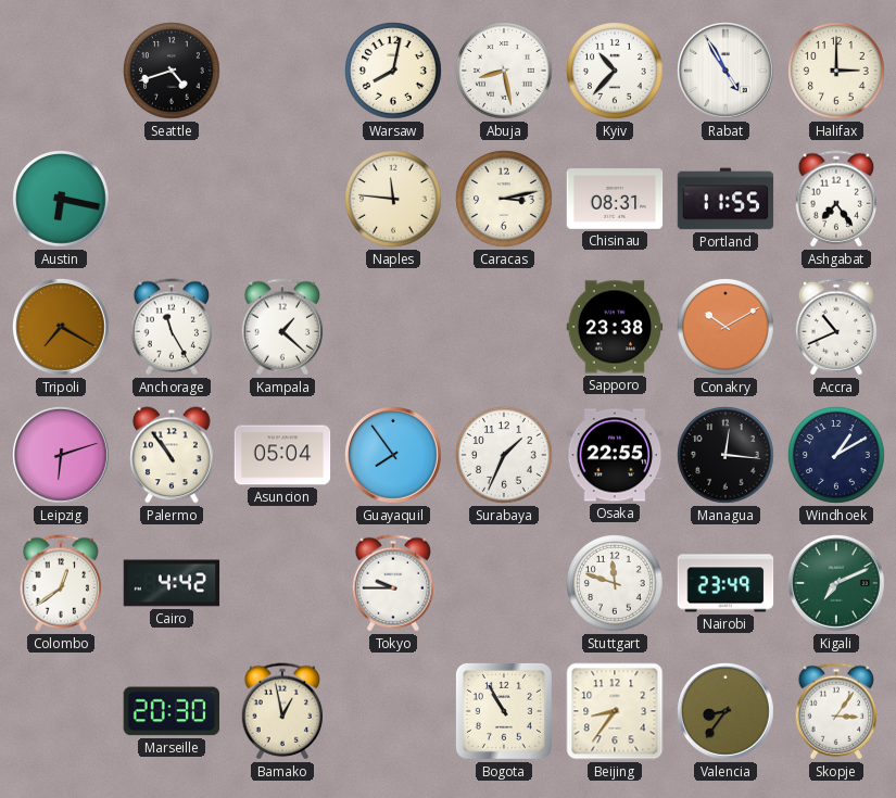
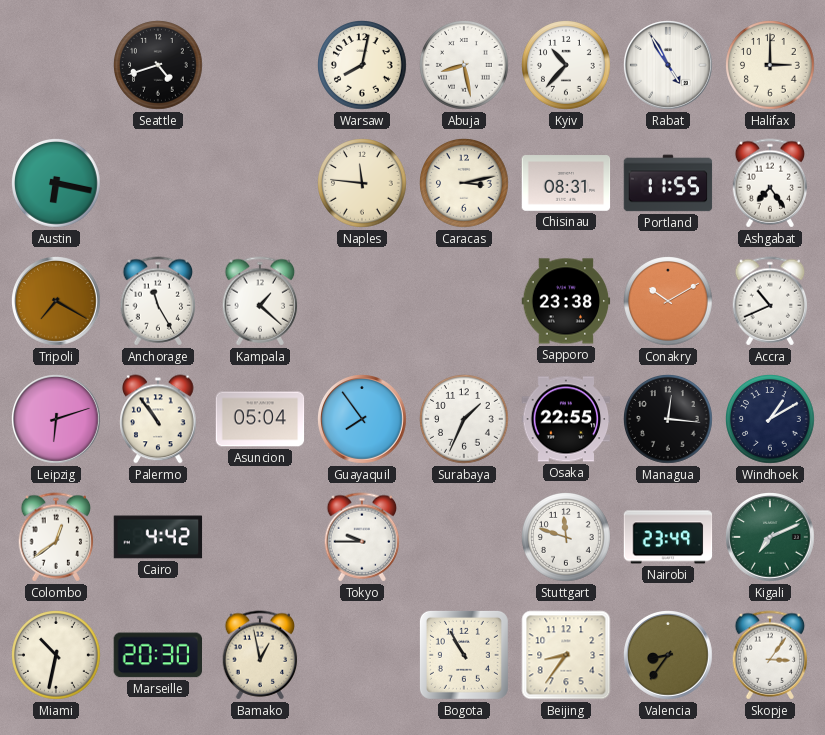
Miami: none -> 10:32 (57, 656)
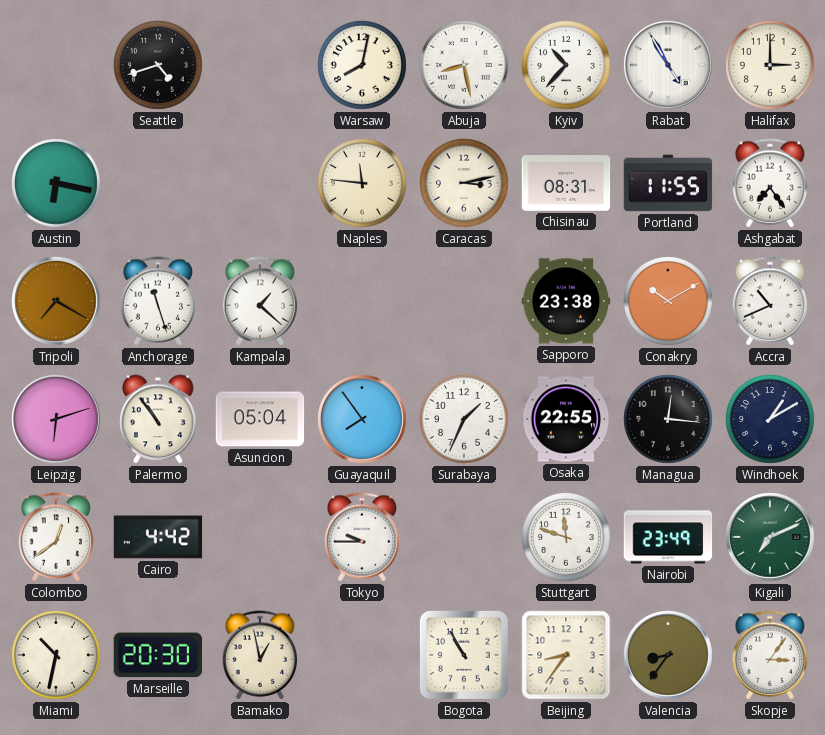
Anchorage: 11:25 -> 11:27 (158, 301)
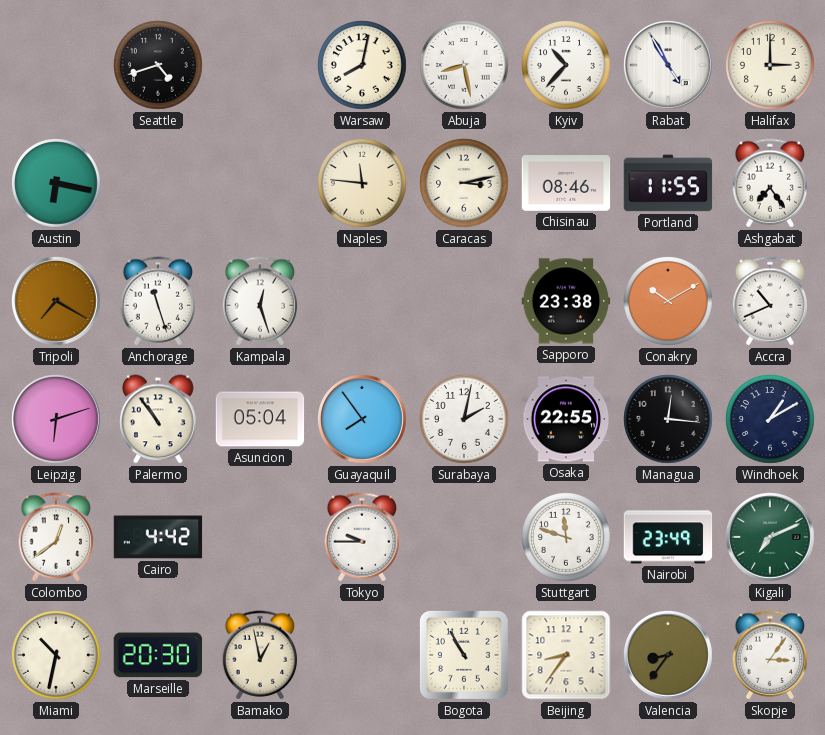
Chisinau: 08:31 -> 08:46 (566, 183)
Kampala: 1:22 -> 12:27 (260, 301)
Surabaya: 1:34 -> 2:02 (465, 420)
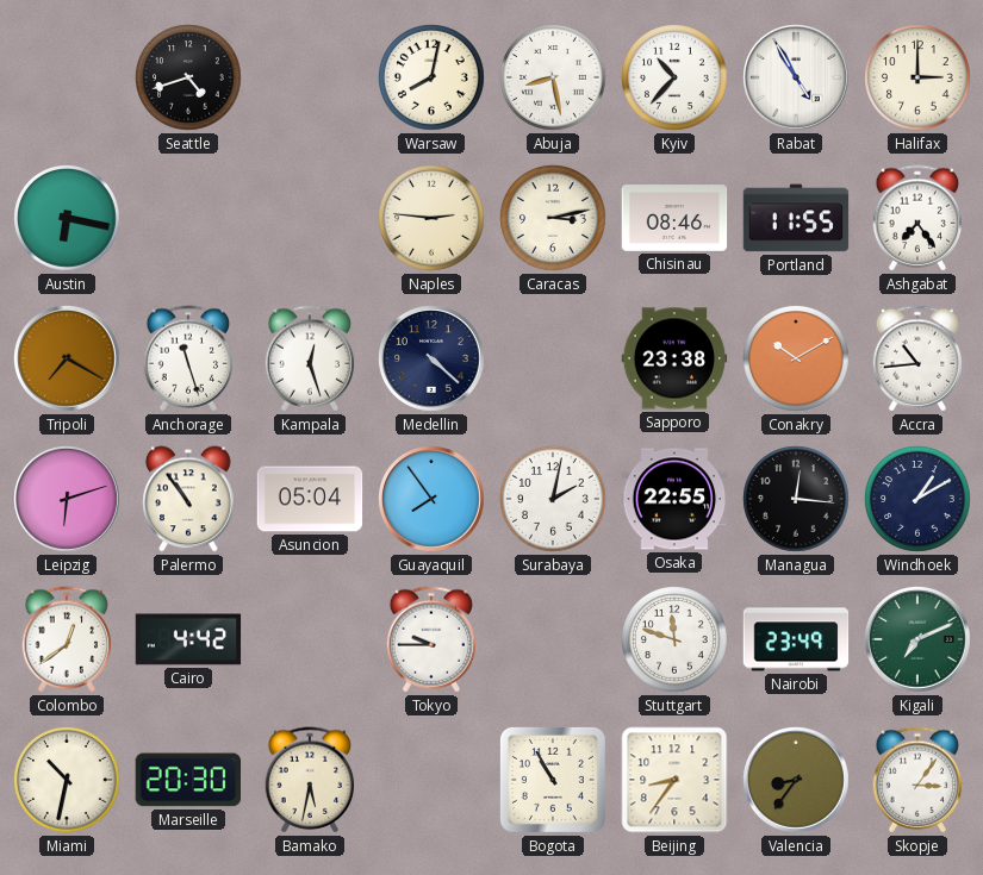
Naples: 11:46 -> 2:46 (433, 219)
Medellin: none -> 4:22 (433, 360)
Accra: 10:41 -> 10:44 (917, 358)
Bamako: 12:58 -> 5:32 (310, 780)
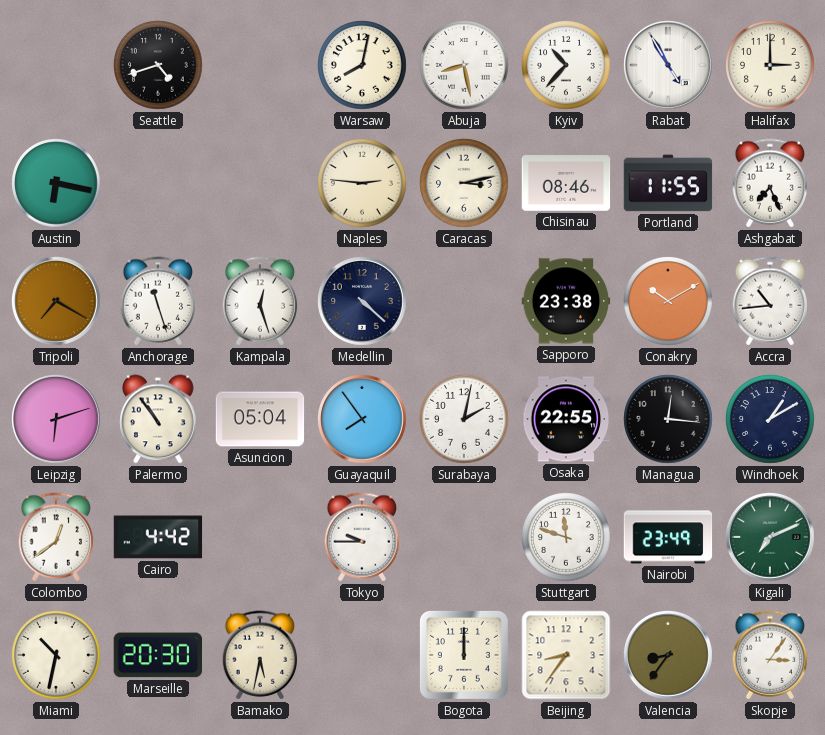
Ashgabat: 7:24 -> 7:26 (770, 183)
Bogota: 10:55 -> 12:00 (464, 655)
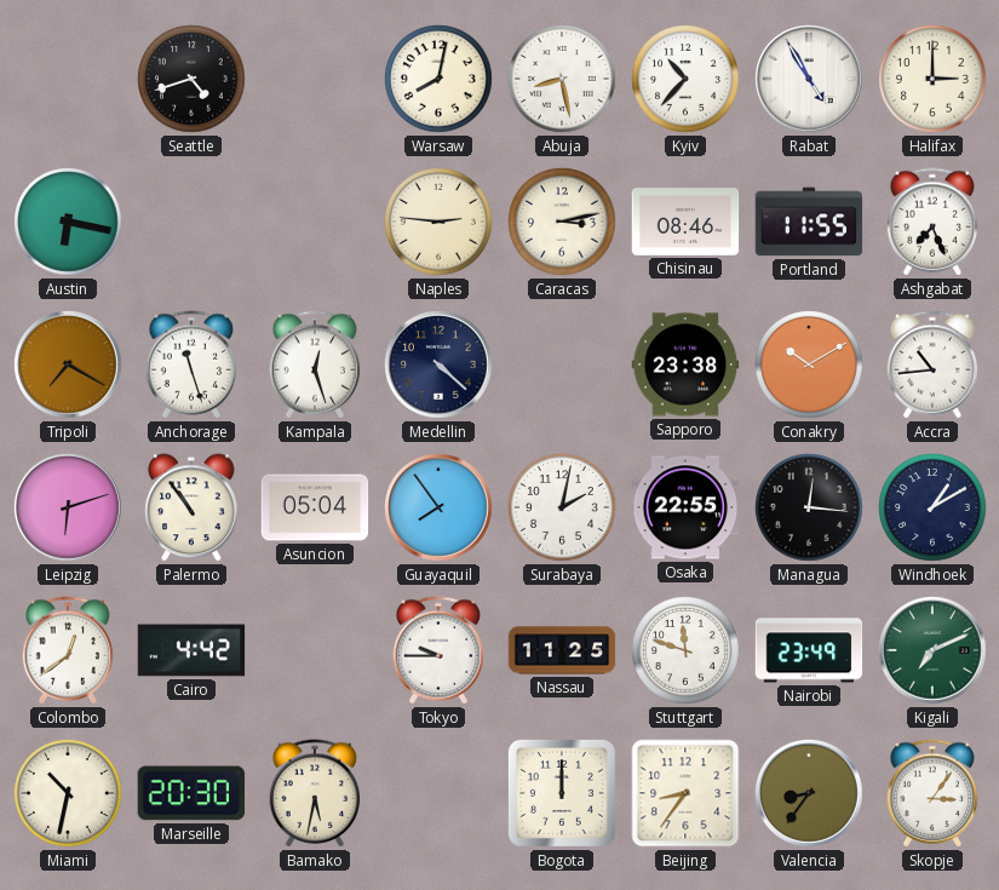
Nassau: none -> 11:25 (562, 650)
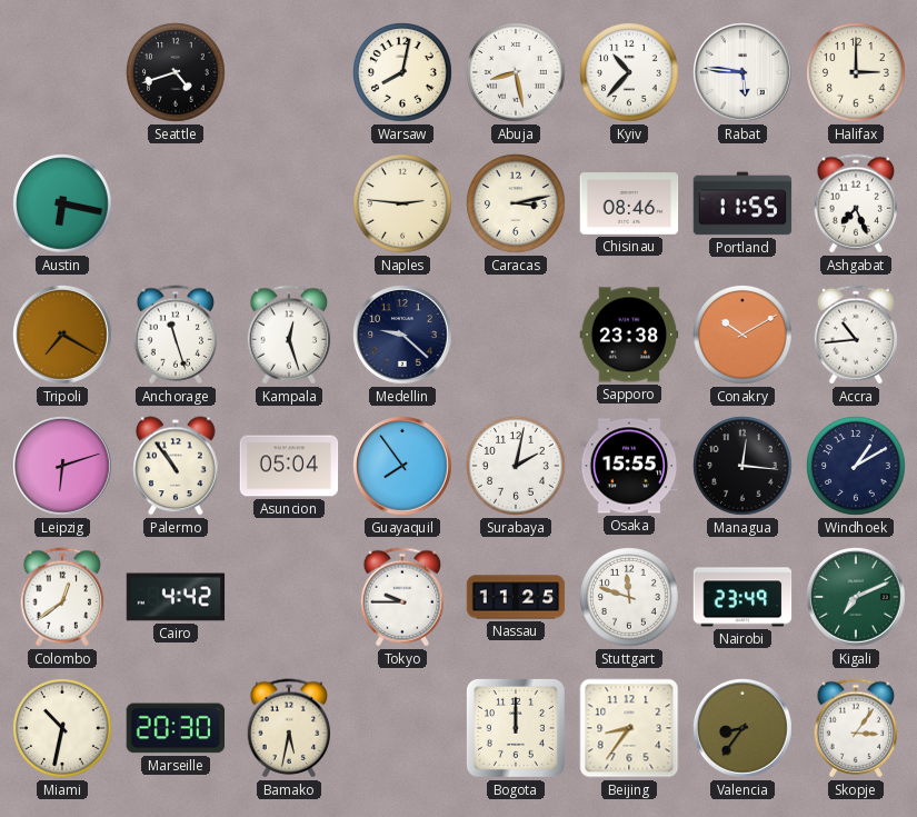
Rabat: 4:55 -> 5:46 (744, 73)
Medellin: 4:22 -> 9:22 (403, 336)
Osaka: 22:55 -> 15:55 (629, 466)
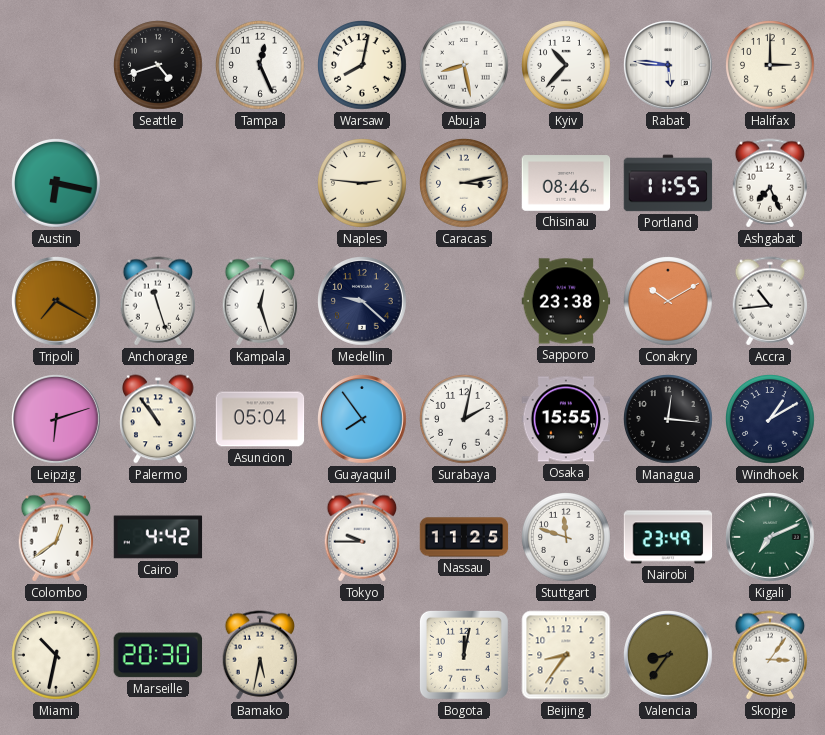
Tampa: none -> 12:26 (261, 66)
Bogota: 12:00 -> 12:02 (464, 655)
